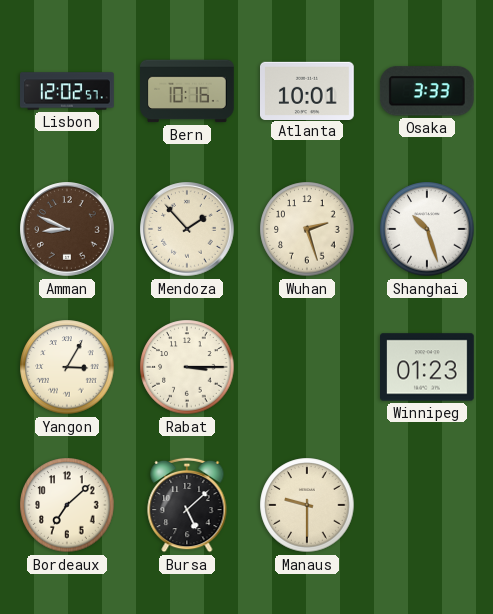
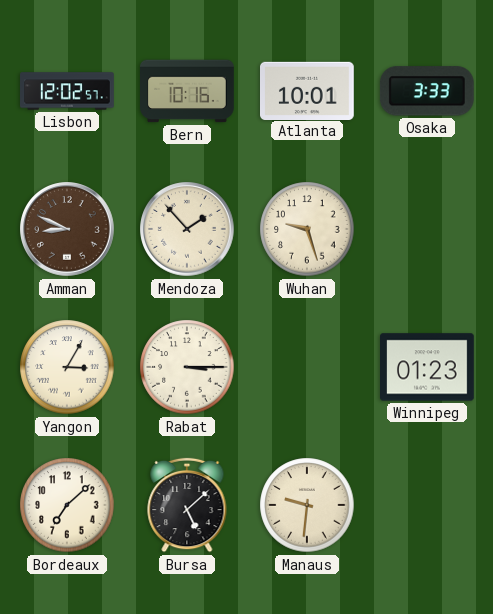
Wuhan: 2:27 -> 9:27 (307, 229)
Shanghai: 10:27 -> none (427, 229)
Manaus: 9:30 -> 9:31 (307, 505)
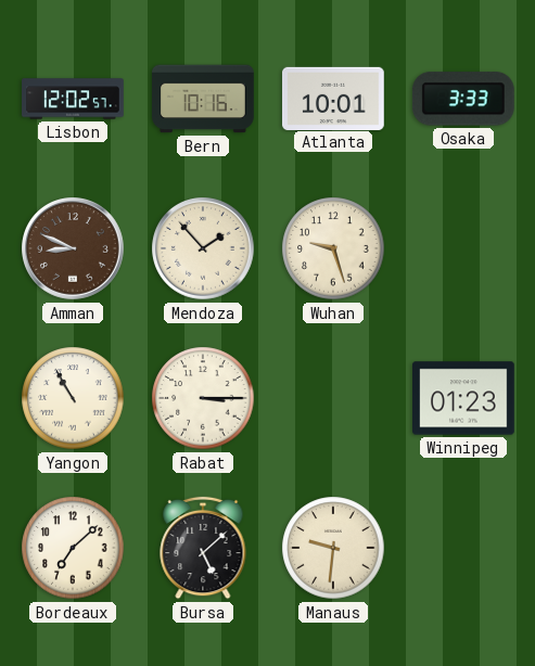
Yangon: 3:05 -> 10:55 (73, 398)
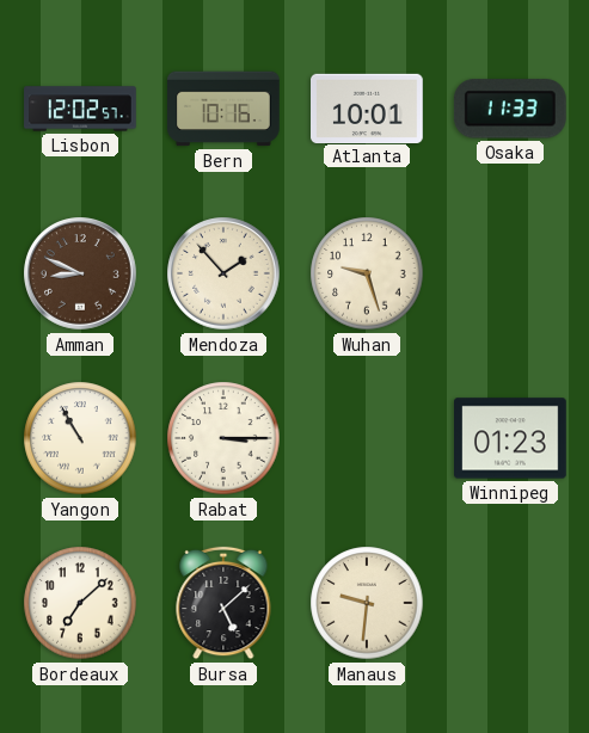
Osaka: 3:33 -> 11:33 (510, 109)
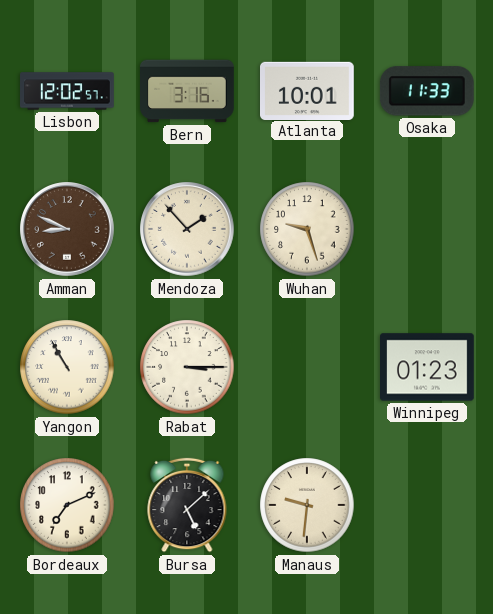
Bern: 10:16 -> 3:16 (188, 91)
Bordeaux: 7:08 -> 7:11 (67, 505)
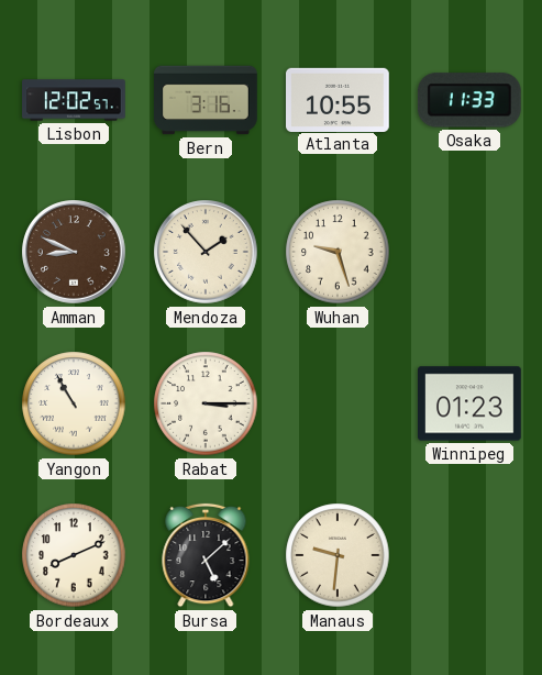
Atlanta: 10:01 -> 10:55 (339, 99)
Bordeaux: 7:11 -> 8:11 (74, 555)
